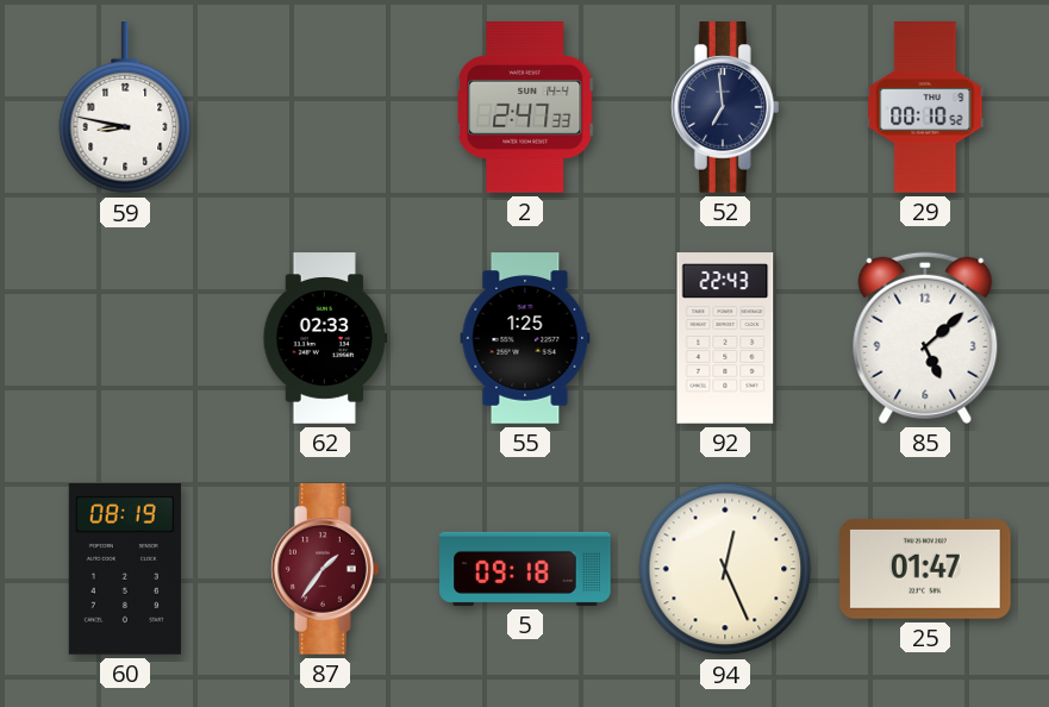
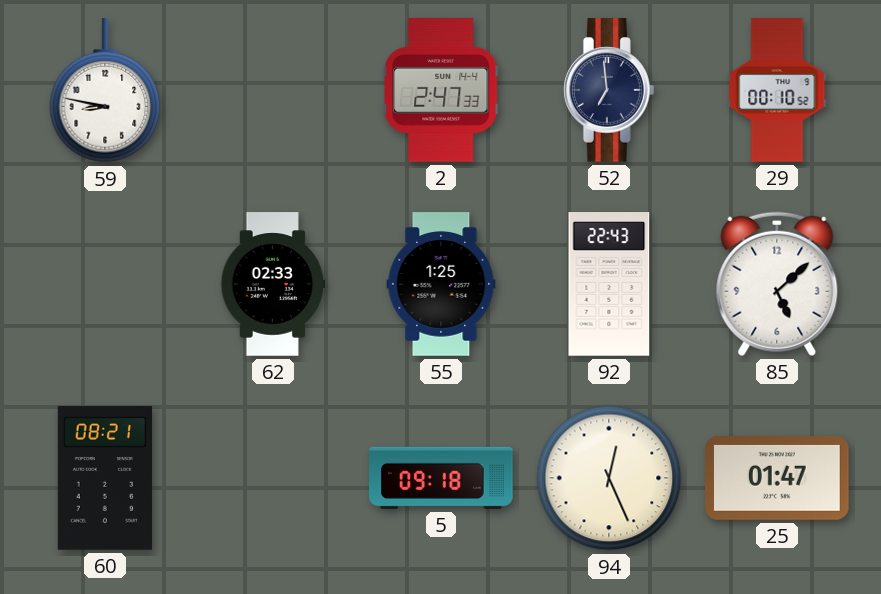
60: 08:19 -> 08:21 (105, 478)
87: 1:36 -> none (326, 569)
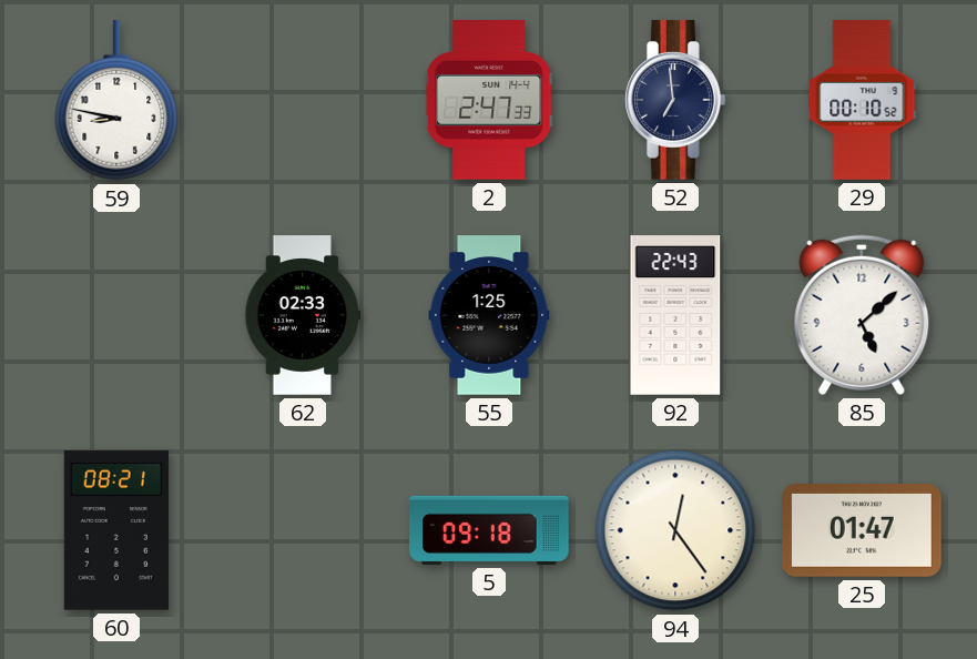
94: 12:26 -> 12:24 (675, 530)
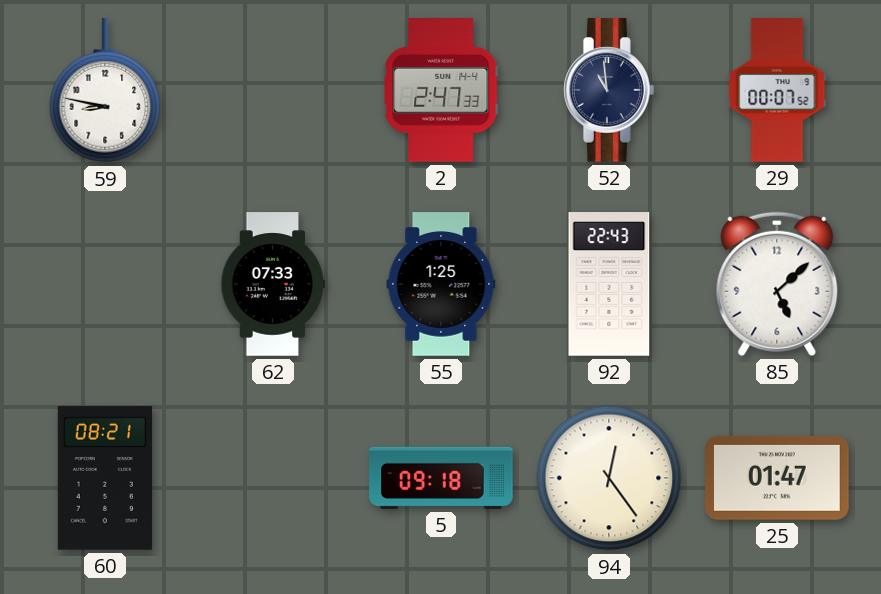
52: 6:59 -> 10:59 (610, 90)
29: 00:10 -> 00:07 (777, 90)
62: 02:33 -> 07:33 (273, 284)
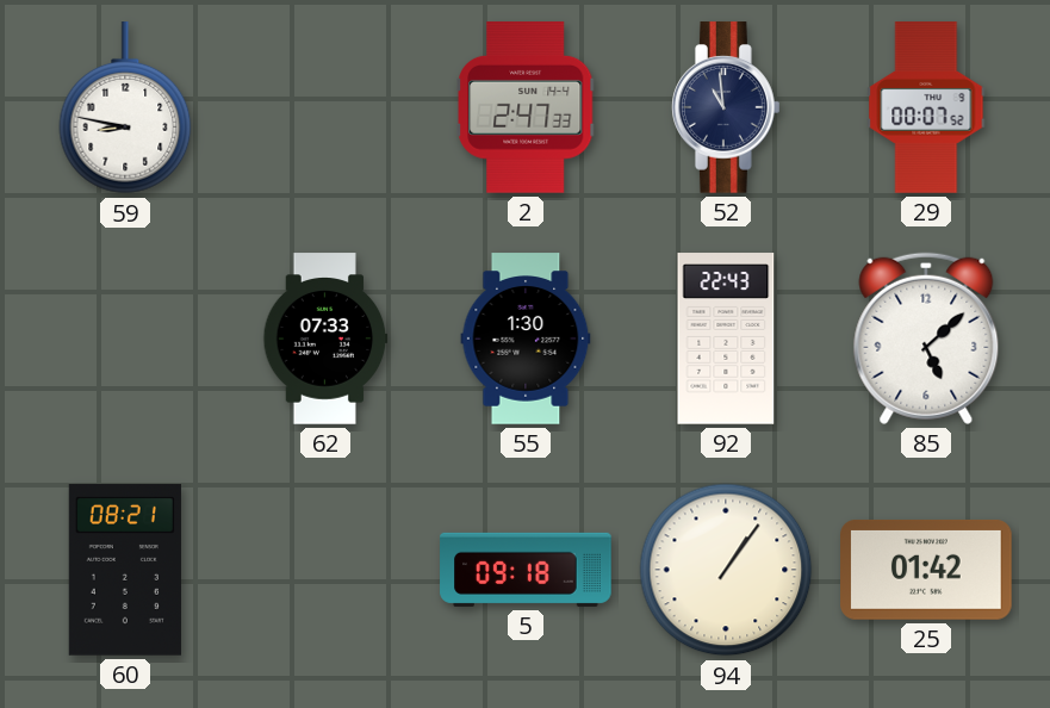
55: 1:25 -> 1:30 (526, 339)
94: 12:24 -> 1:06 (726, 570)
25: 01:47 -> 01:42 (926, 570)
